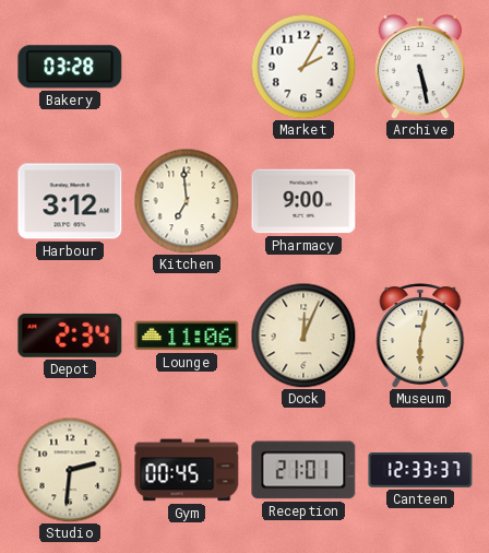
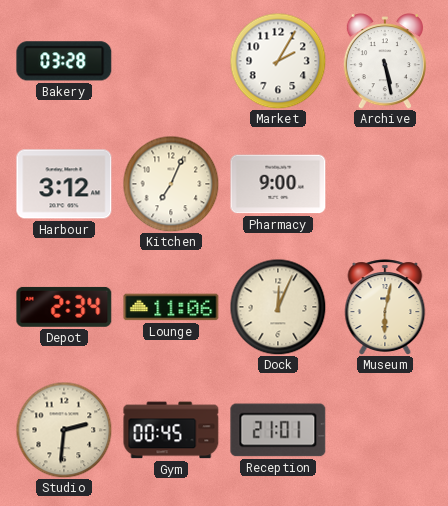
Kitchen: 6:59 -> 7:04 (171, 184)
Canteen: 12:33 -> none (420, 471)
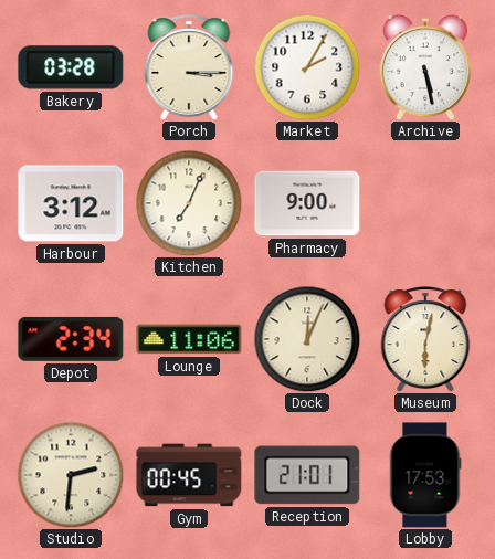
Porch: none -> 3:15 (189, 67)
Lobby: none -> 17:53 (425, 475)
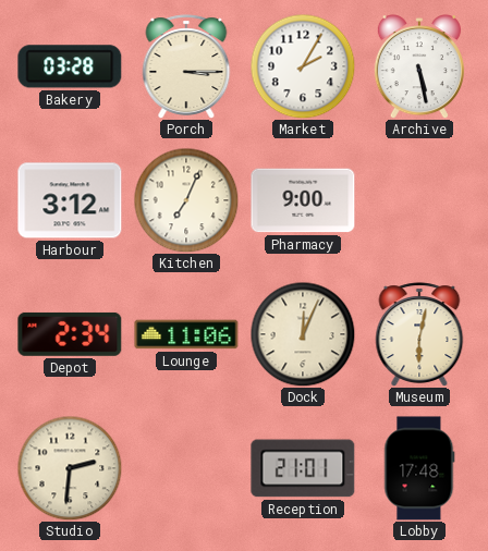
Gym: 00:45 -> none (189, 475)
Lobby: 17:53 -> 17:48 (419, 468)
